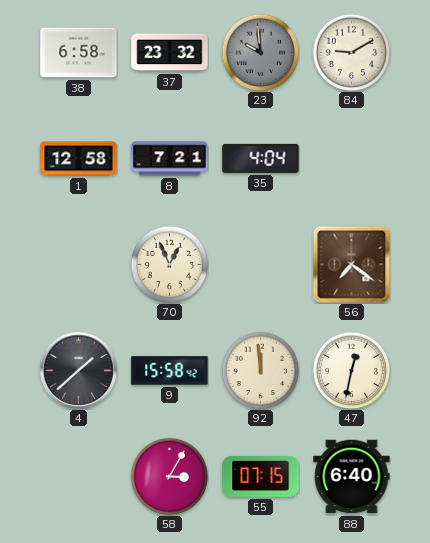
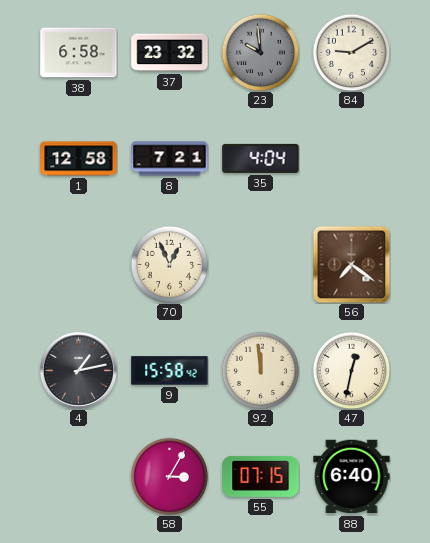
4: 1:38 -> 1:13 (78, 370)
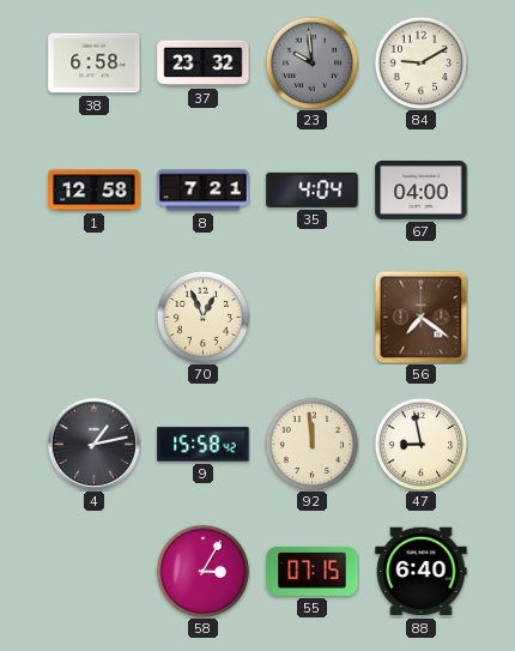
67: none -> 04:00 (422, 191)
47: 12:32 -> 8:58 (420, 444)
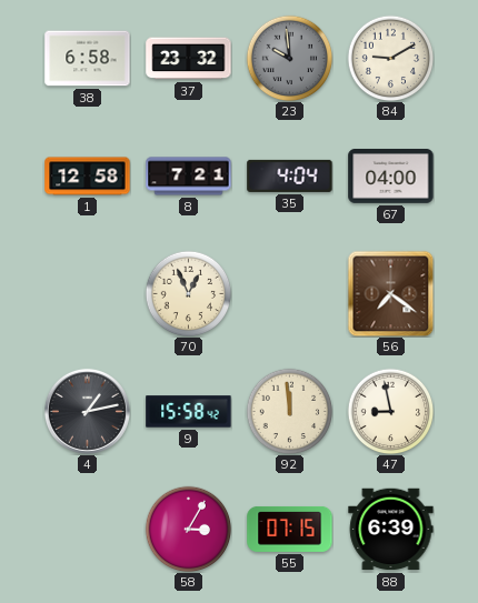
88: 6:40 -> 6:39 (391, 530)
